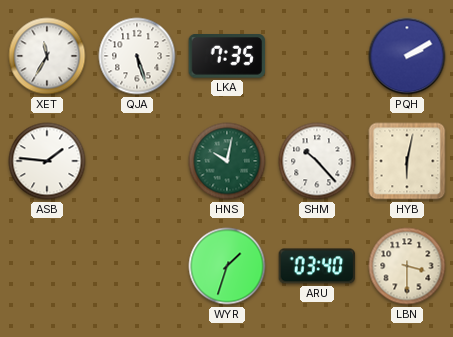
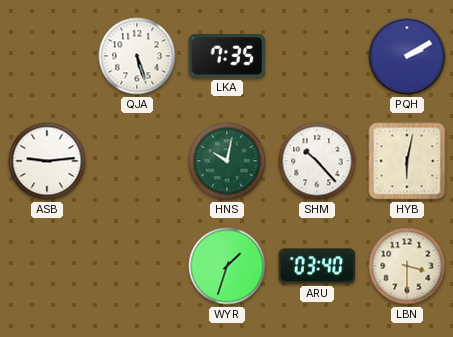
XET: 11:35 -> none (47, 56)
ASB: 1:46 -> 9:14 (47, 161)
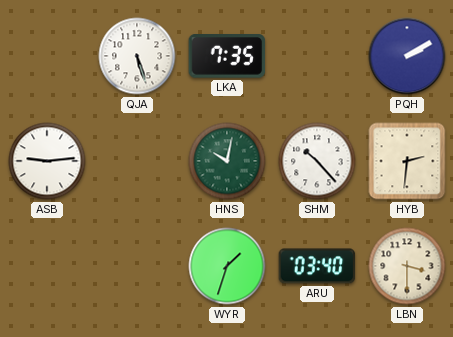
HYB: 6:02 -> 2:31 (407, 161)
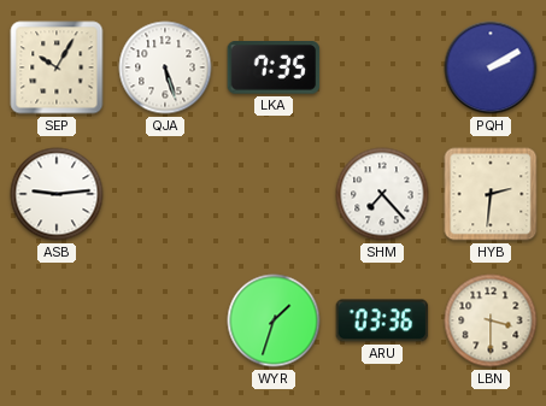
SEP: none -> 10:05 (57, 67)
HNS: 10:02 -> none (227, 161)
SHM: 10:23 -> 7:23 (382, 194)
ARU: 03:40 -> 03:36 (382, 320)
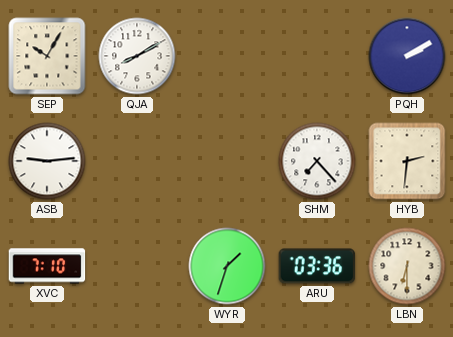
QJA: 5:27 -> 8:10 (137, 56)
LKA: 7:35 -> none (274, 69)
XVC: none -> 7:10 (47, 266)
LBN: 3:30 -> 6:30 (407, 266)
